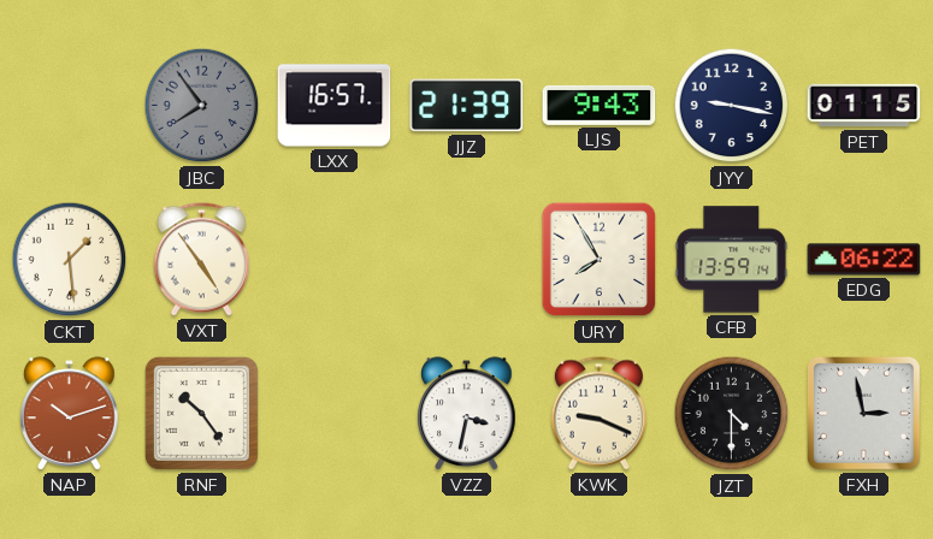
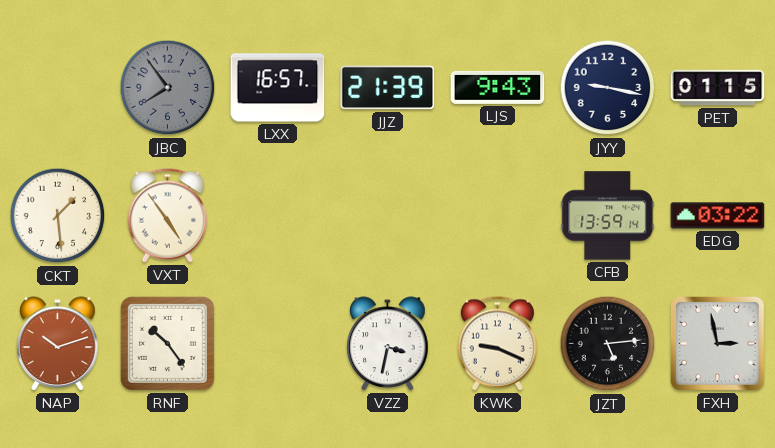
URY: 7:55 -> none (600, 260)
EDG: 06:22 -> 03:22 (718, 216)
JZT: 4:30 -> 5:14 (608, 344)
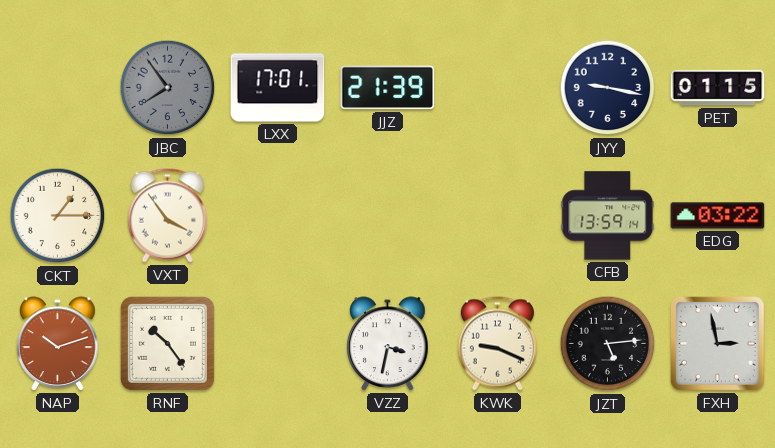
LXX: 16:57 -> 17:01 (278, 88)
LJS: 9:43 -> none (498, 87)
CKT: 1:29 -> 1:15 (58, 216)
VXT: 4:54 -> 3:54 (167, 216)
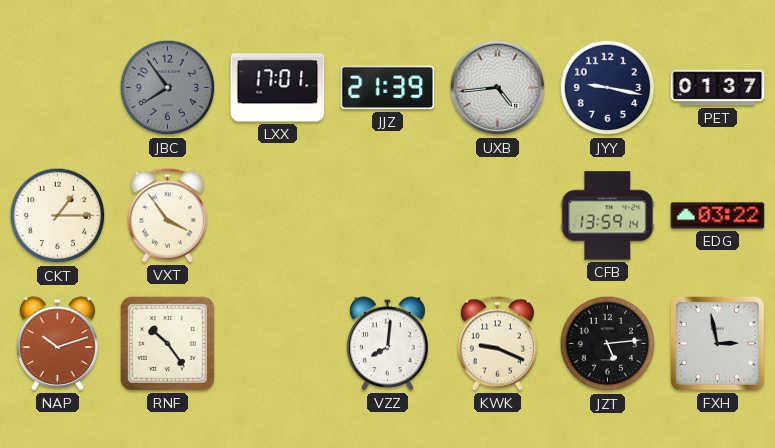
UXB: none -> 4:44 (498, 88)
PET: 01:15 -> 01:37 (718, 88)
VZZ: 3:32 -> 8:01 (388, 344)
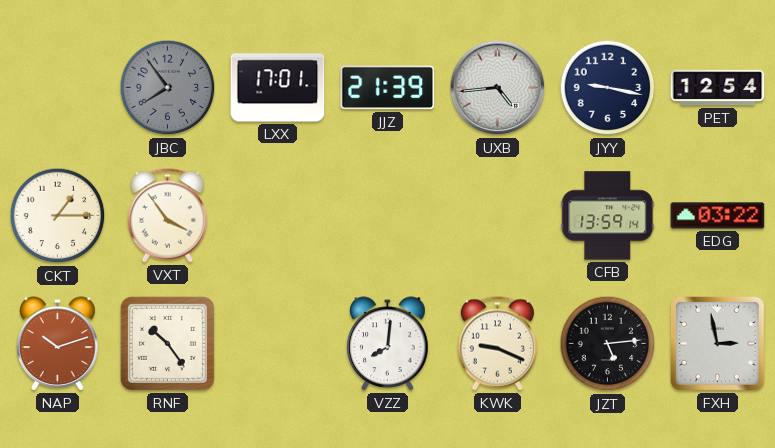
PET: 01:37 -> 12:54 (718, 88)
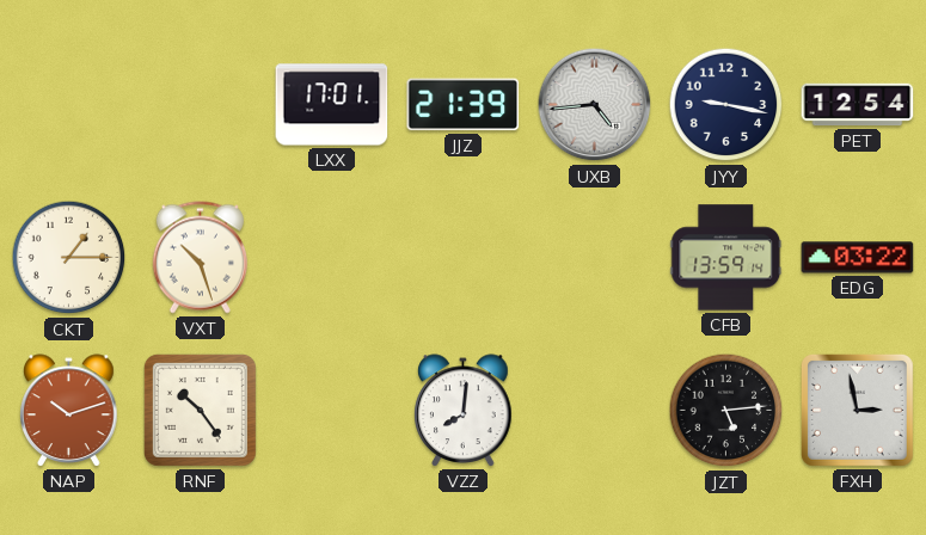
JBC: 7:54 -> none (168, 88)
VXT: 3:54 -> 10:27 (200, 258)
KWK: 9:19 -> none (497, 344)
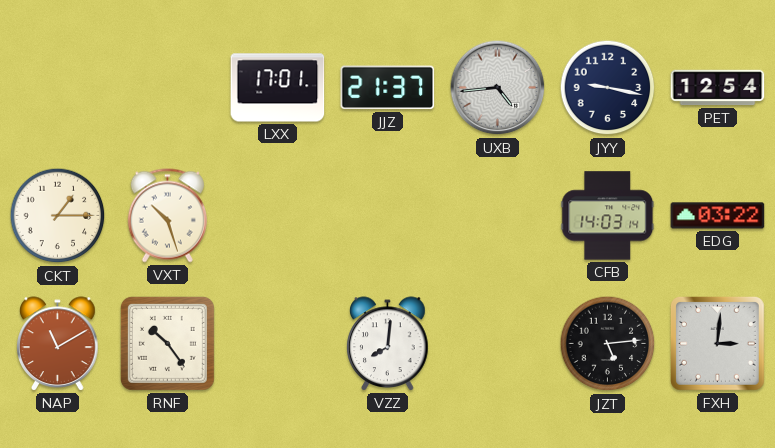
JJZ: 21:39 -> 21:37 (388, 88)
CFB: 13:59 -> 14:03 (608, 216)
NAP: 10:12 -> 11:10 (58, 344)
FXH: 2:58 -> 3:01 (717, 343)
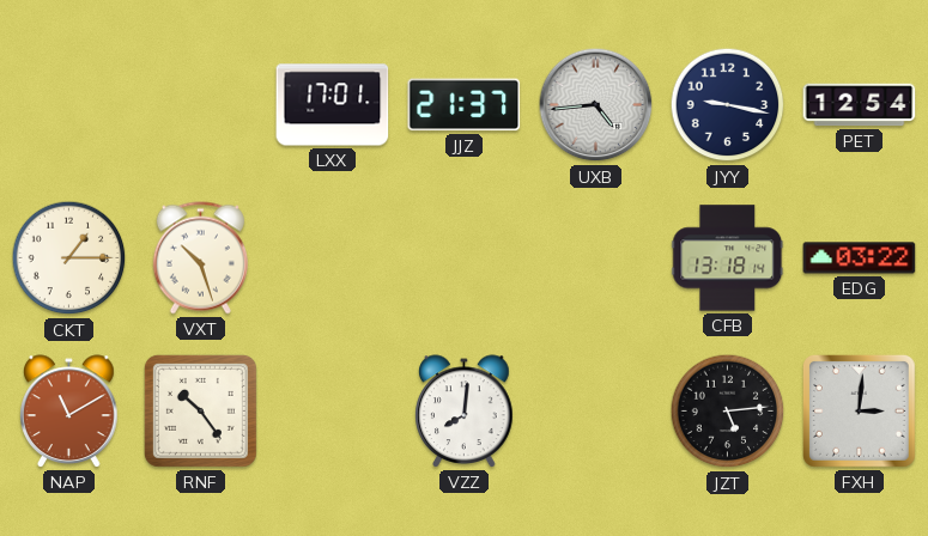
CFB: 14:03 -> 13:18 (728, 258)
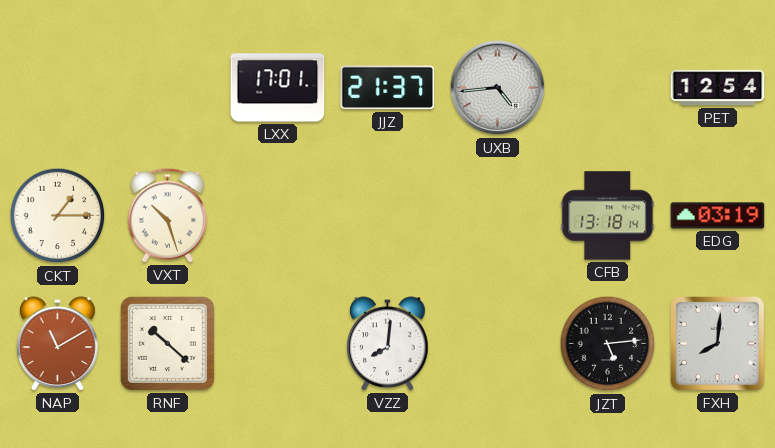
JYY: 9:17 -> none (728, 105)
EDG: 03:22 -> 03:19 (718, 216)
RNF: 10:24 -> 10:22 (167, 343)
FXH: 3:01 -> 8:01 (717, 343)
